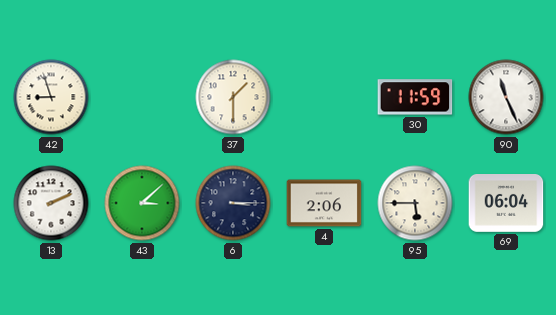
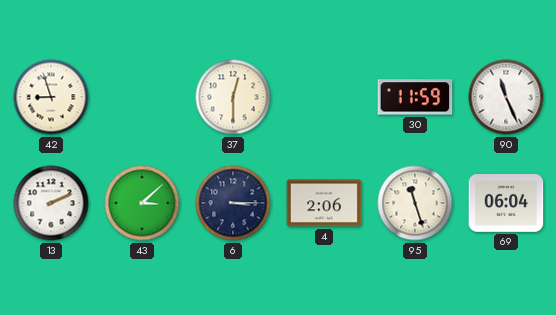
37: 1:30 -> 12:30 (233, 97)
95: 5:45 -> 11:27 (415, 203)
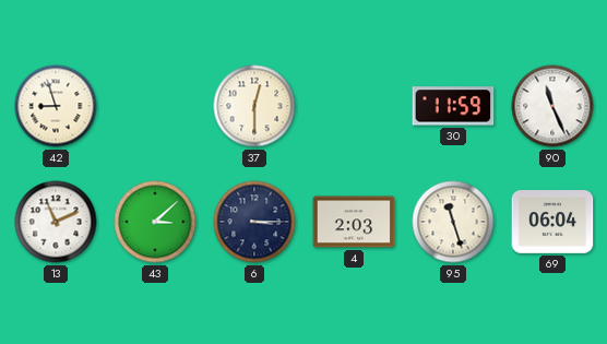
13: 2:11 -> 11:11 (56, 222)
4: 2:06 -> 2:03 (354, 222)
